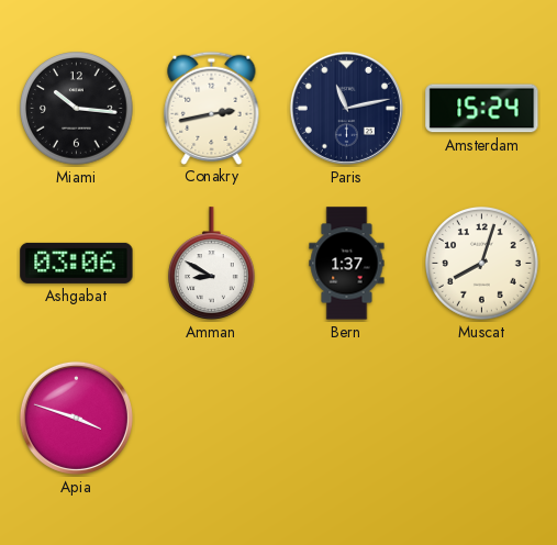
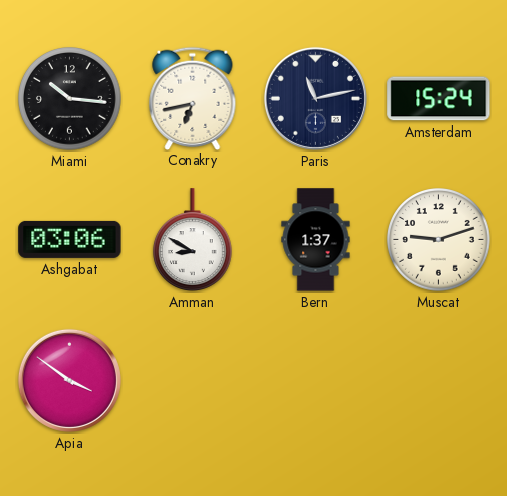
Conakry: 2:43 -> 6:43 (193, 98)
Muscat: 8:03 -> 9:12 (439, 240)
Apia: 3:48 -> 3:51 (69, 380)
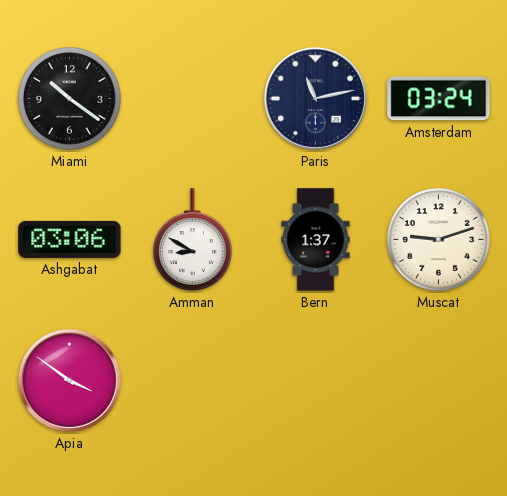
Miami: 10:16 -> 10:21 (70, 99)
Conakry: 6:43 -> none (193, 98)
Amsterdam: 15:24 -> 03:24 (439, 99)
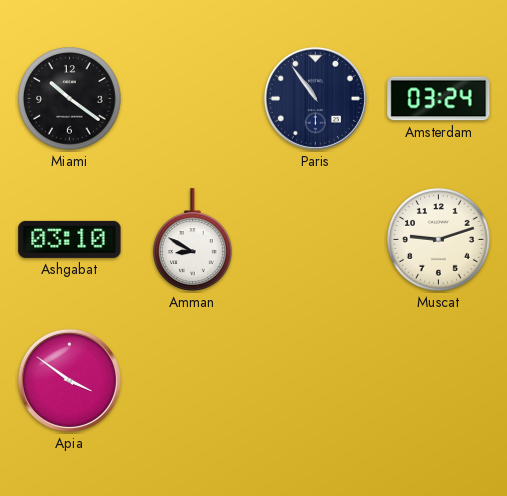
Paris: 11:13 -> 10:54 (315, 98)
Ashgabat: 03:06 -> 03:10 (70, 239)
Bern: 1:37 -> none (316, 240)
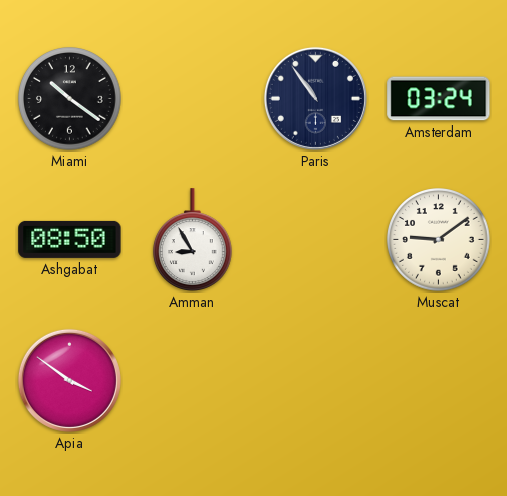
Ashgabat: 03:10 -> 08:50 (70, 239)
Amman: 8:50 -> 8:55 (193, 240)
Muscat: 9:12 -> 9:09 (439, 240)
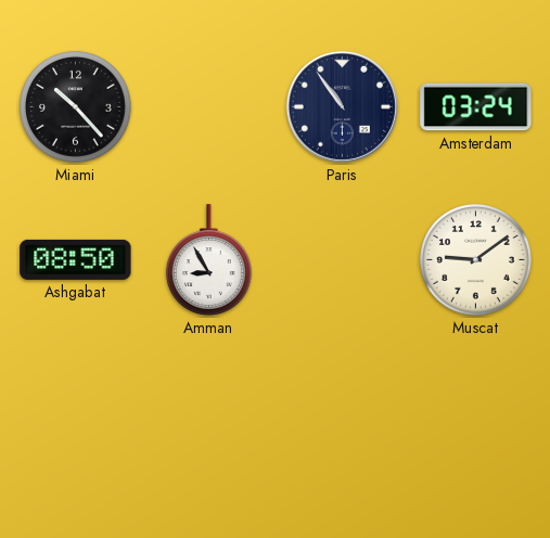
Miami: 10:21 -> 10:23 (76, 107)
Apia: 3:51 -> none (69, 380)
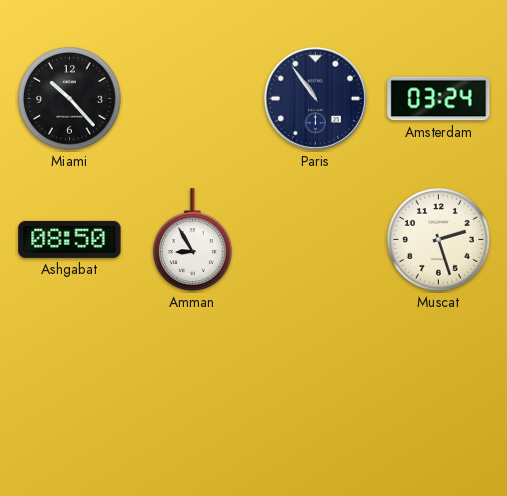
Muscat: 9:09 -> 2:27 (439, 240)
